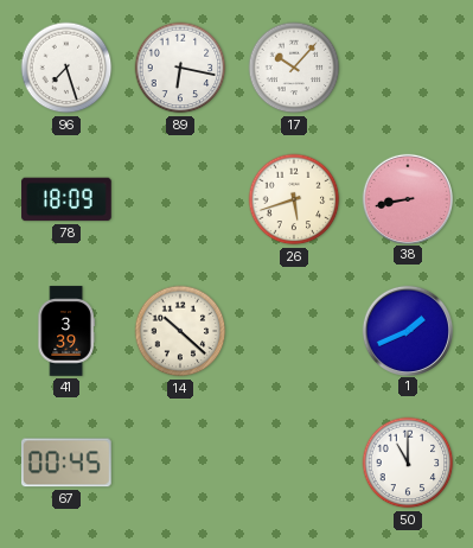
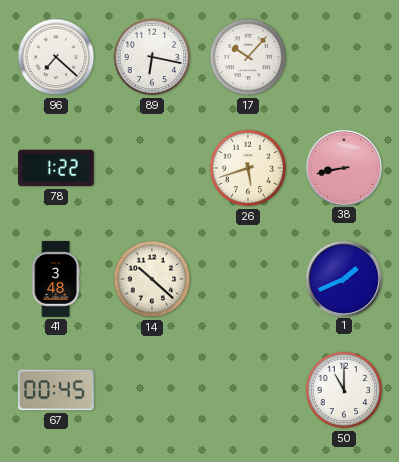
96: 7:27 -> 7:22 (56, 57)
78: 18:09 -> 1:22 (56, 168)
41: 3:39 -> 3:48 (56, 279)
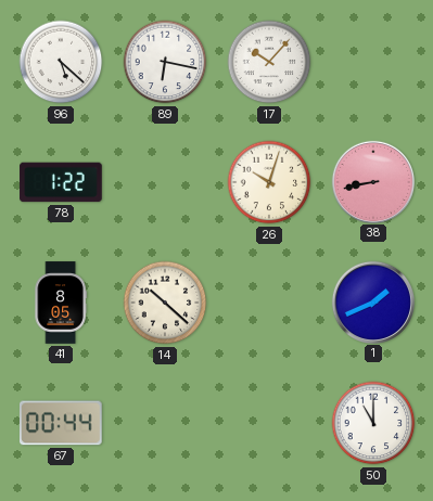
96: 7:22 -> 5:22 (61, 62)
26: 5:42 -> 10:03 (269, 182)
41: 3:48 -> 8:05 (61, 303)
67: 00:45 -> 00:44 (62, 423)
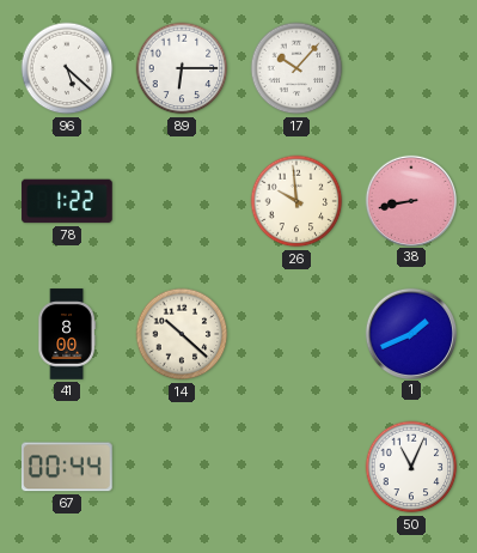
89: 6:17 -> 6:15 (182, 68)
26: 10:03 -> 9:59 (296, 201)
41: 8:05 -> 8:00 (67, 334)
50: 11:00 -> 11:04 (411, 467)
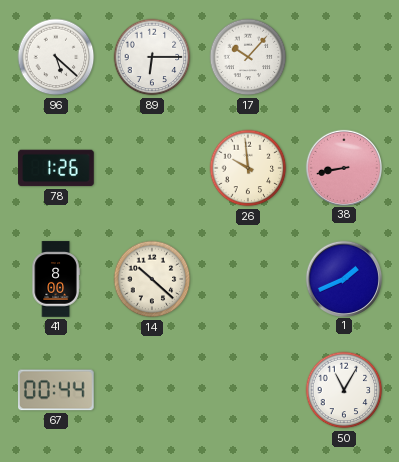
78: 1:22 -> 1:26 (56, 168)
50: 11:04 -> 11:05 (344, 390)
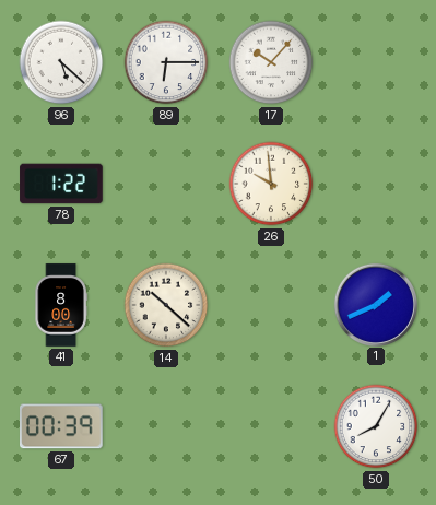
78: 1:26 -> 1:22 (61, 184)
38: 8:43 -> none (343, 167)
67: 00:44 -> 00:39 (62, 426)
50: 11:05 -> 8:05 (376, 426)
